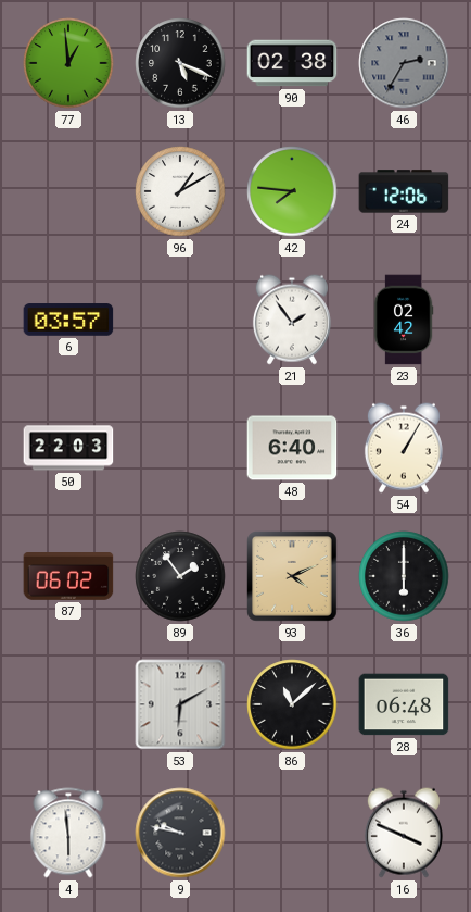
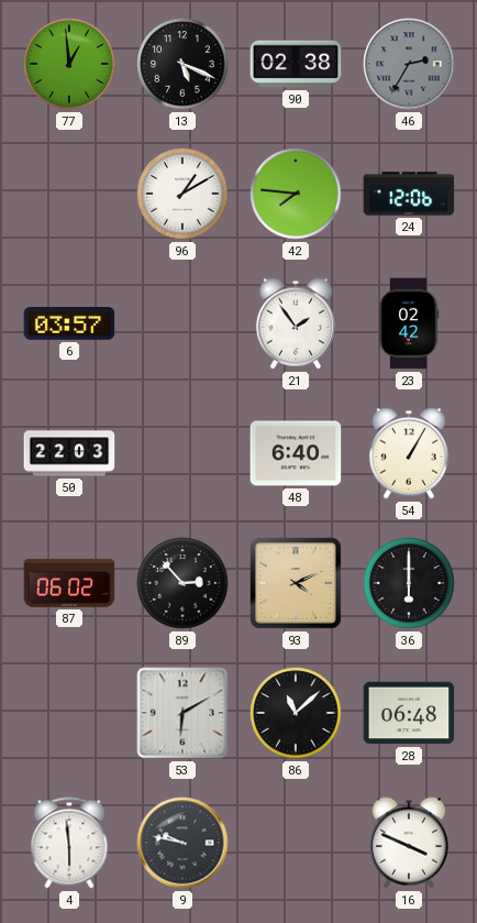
89: 1:54 -> 2:53 (182, 583)
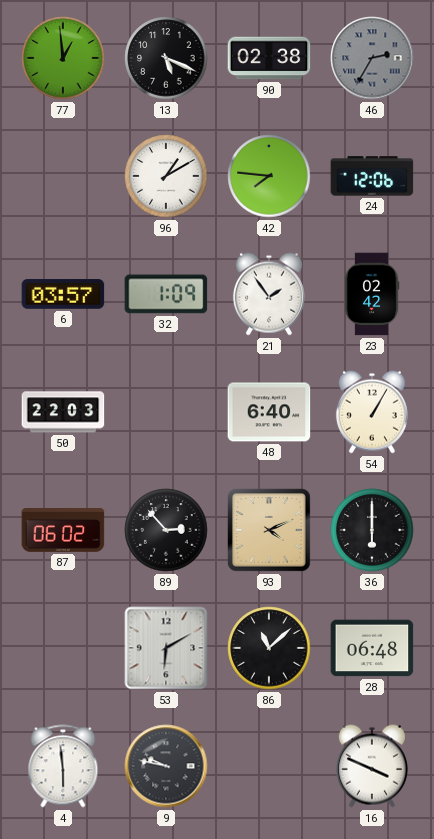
32: none -> 1:09 (166, 294)
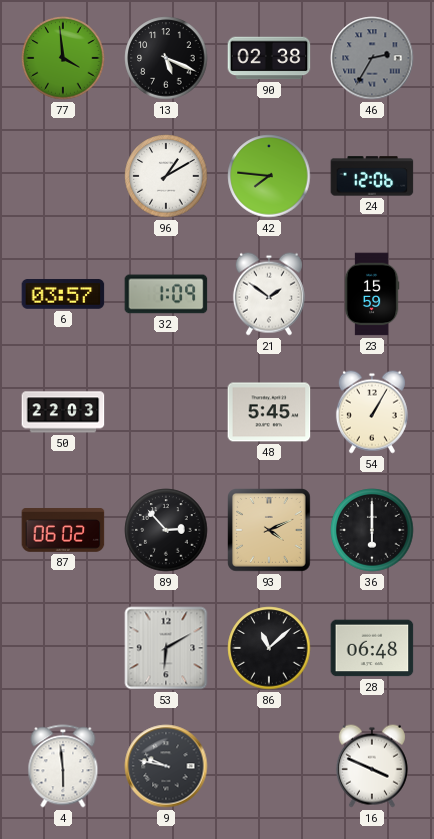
77: 12:59 -> 3:59 (63, 58)
21: 1:54 -> 1:51 (269, 294)
23: 02:42 -> 15:59 (372, 294)
48: 6:40 -> 5:45 (269, 412)
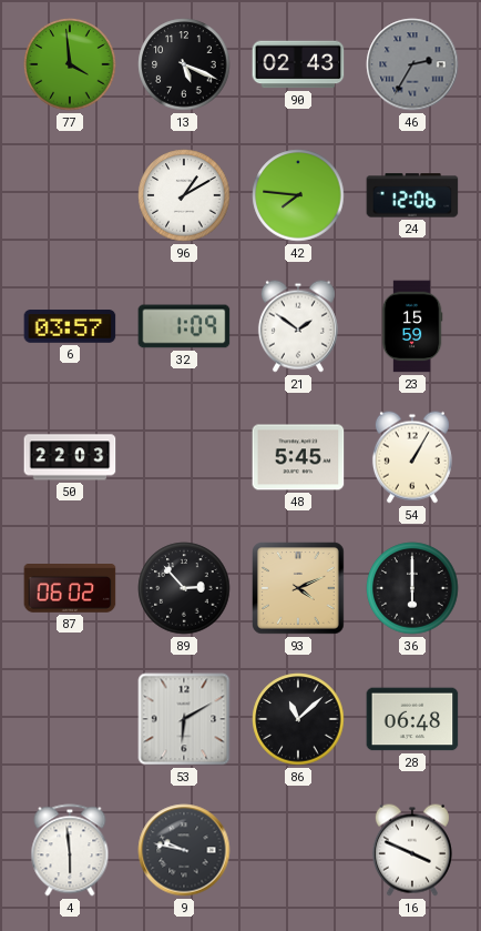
90: 02:38 -> 02:43 (298, 64)
